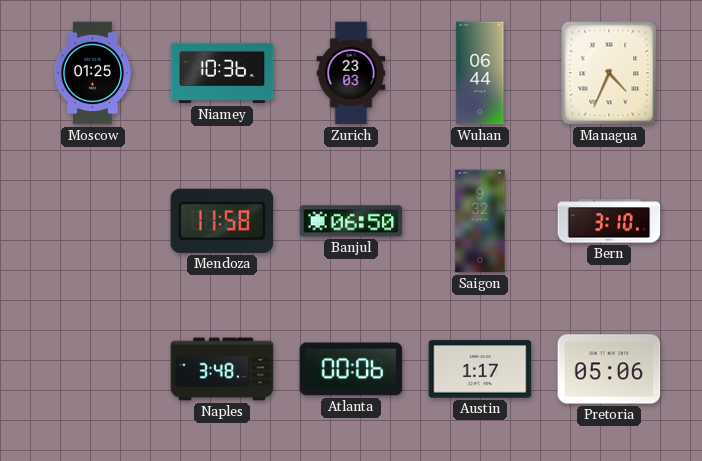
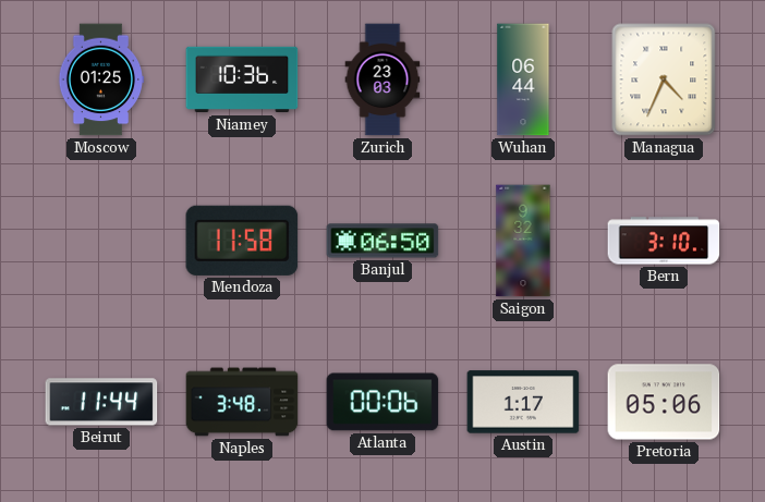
Beirut: none -> 11:44 (101, 402)
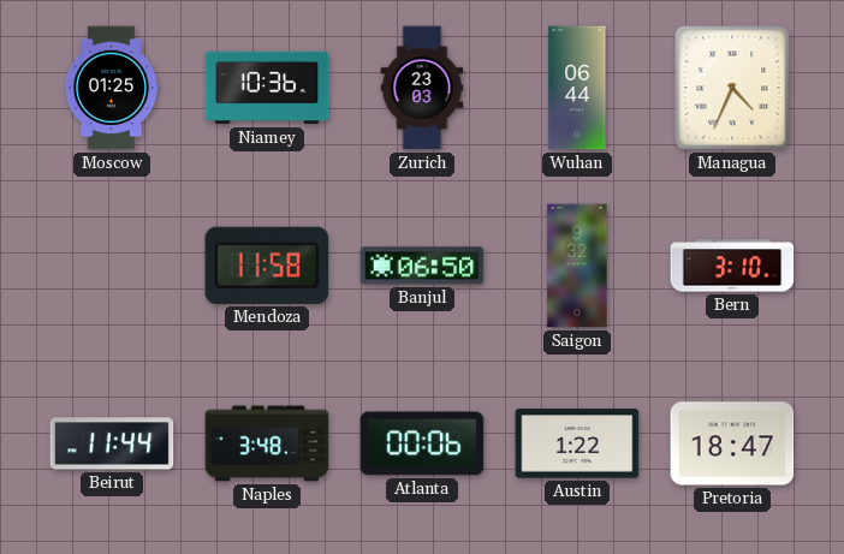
Austin: 1:17 -> 1:22 (577, 443)
Pretoria: 05:06 -> 18:47 (732, 443)
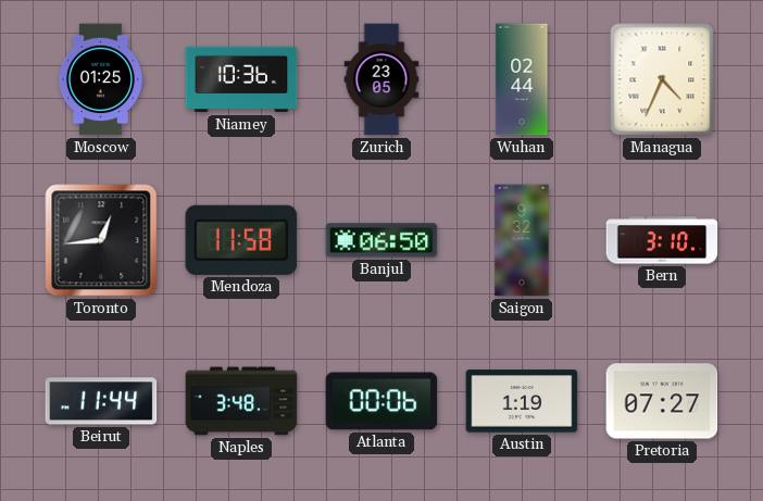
Zurich: 23:03 -> 23:05 (381, 79)
Wuhan: 06:44 -> 02:44 (522, 79)
Toronto: none -> 12:44 (101, 240)
Austin: 1:22 -> 1:19 (522, 401)
Pretoria: 18:47 -> 07:27 (662, 401)
